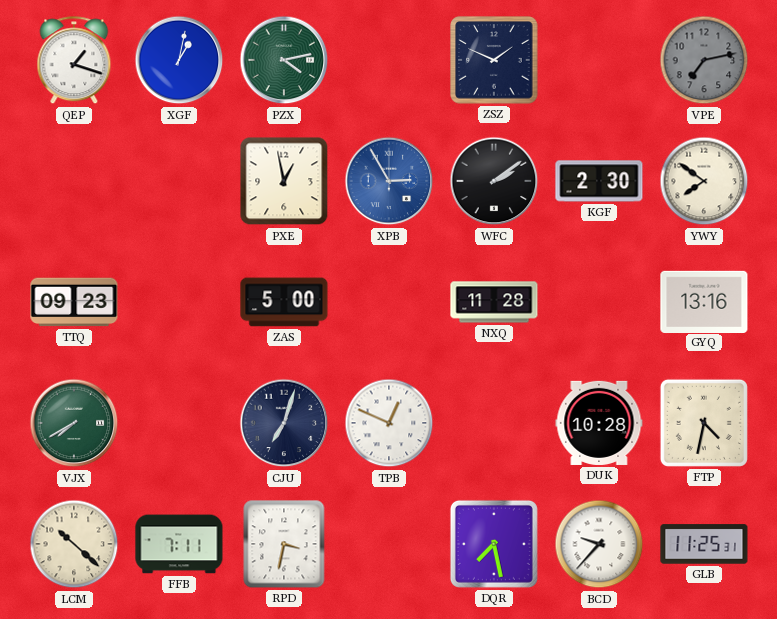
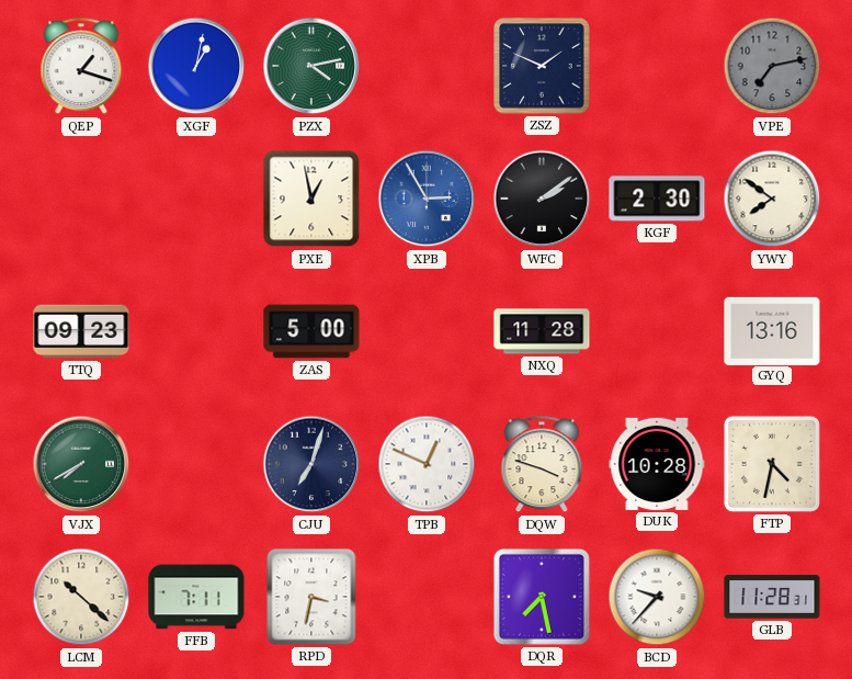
DQW: none -> 3:48 (542, 465)
GLB: 11:25 -> 11:28 (772, 597)
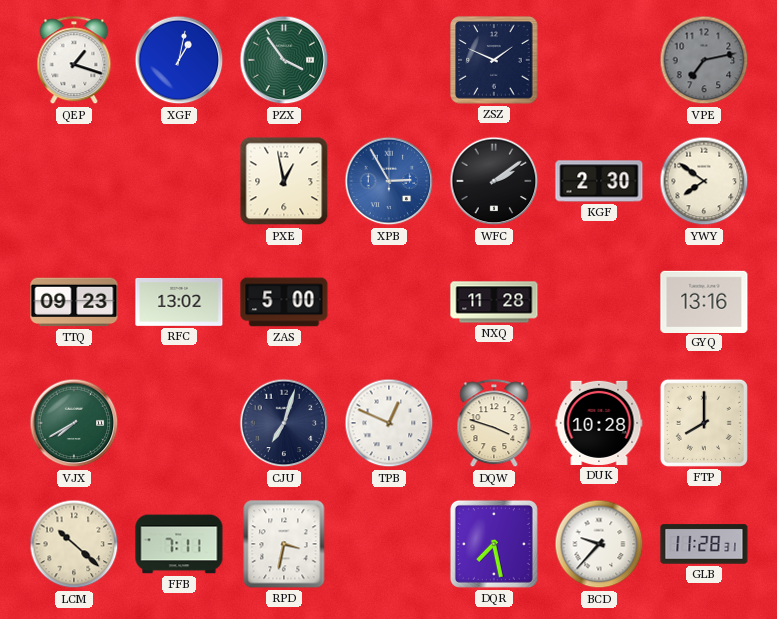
PZX: 4:13 -> 3:54 (284, 60)
RFC: none -> 13:02 (179, 302)
FTP: 4:32 -> 8:00 (704, 423)
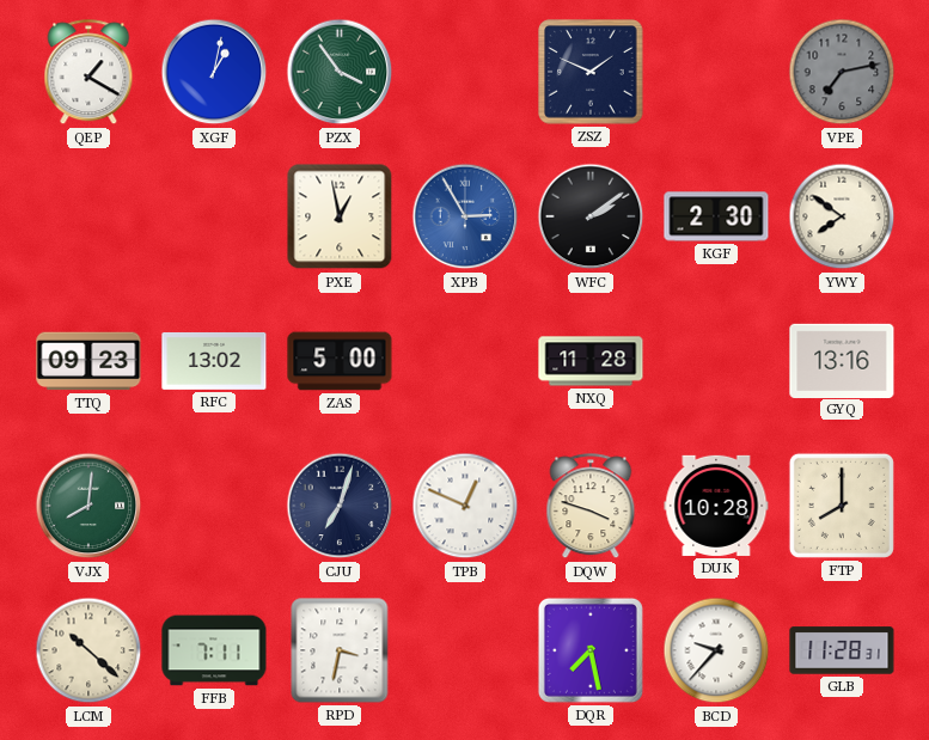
QEP: 1:18 -> 1:20 (88, 73)
VJX: 7:40 -> 8:01 (88, 506)
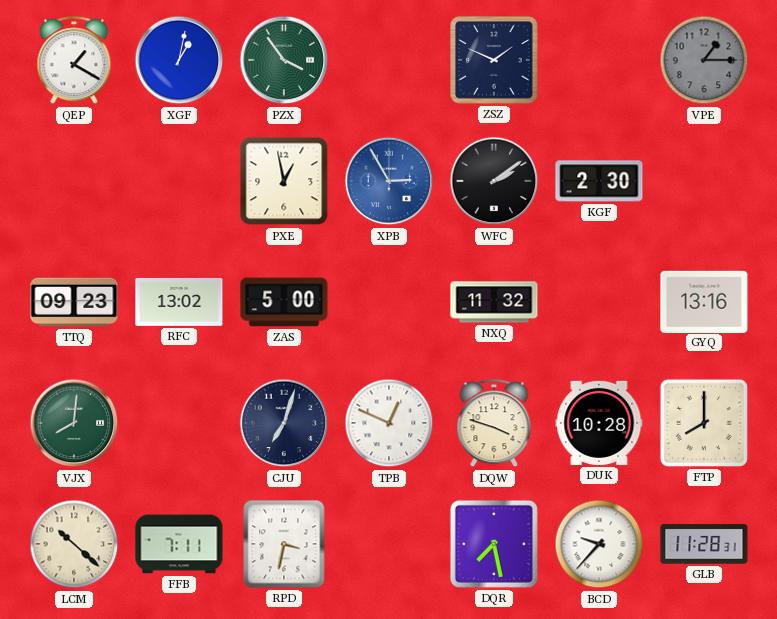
VPE: 7:13 -> 1:15 (704, 60)
YWY: 7:51 -> none (842, 216)
NXQ: 11:28 -> 11:32 (494, 302)
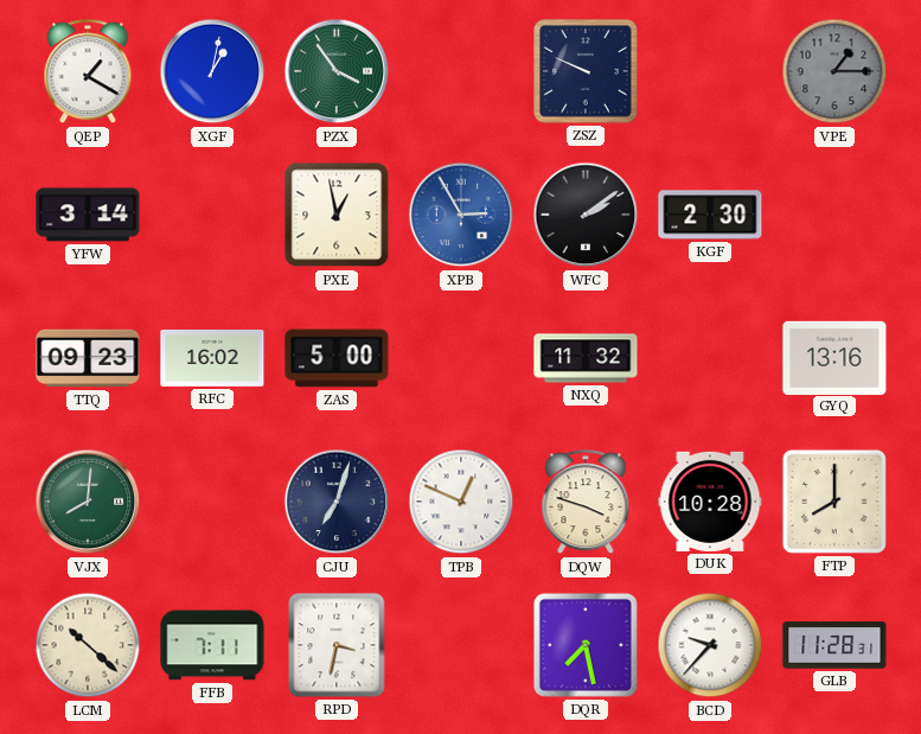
ZSZ: 1:49 -> 9:49 (586, 71)
YFW: none -> 3:14 (88, 215)
RFC: 13:02 -> 16:02 (212, 358)
